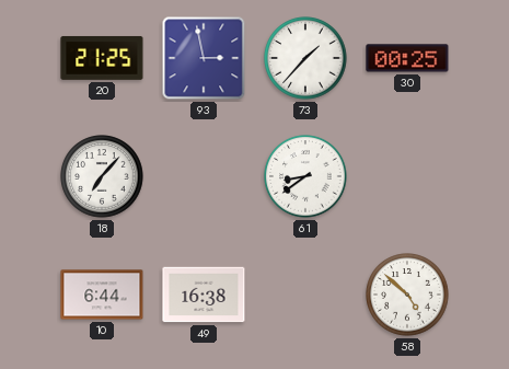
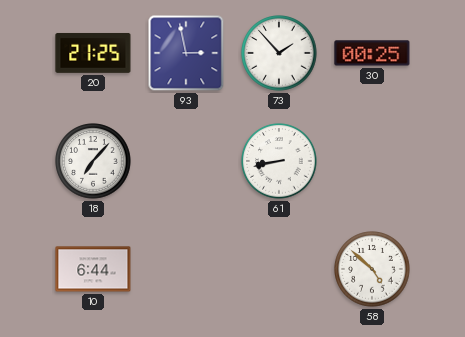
73: 1:37 -> 1:53 (279, 53)
61: 8:39 -> 8:43 (279, 161)
49: 16:38 -> none (204, 295)
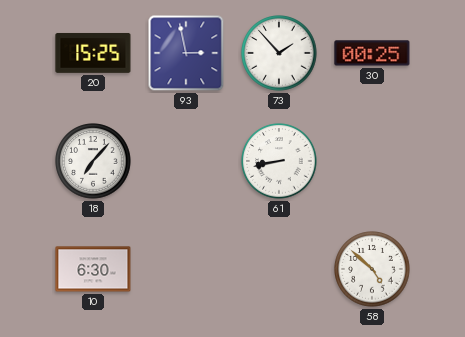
20: 21:25 -> 15:25 (93, 53)
10: 6:44 -> 6:30 (93, 269)
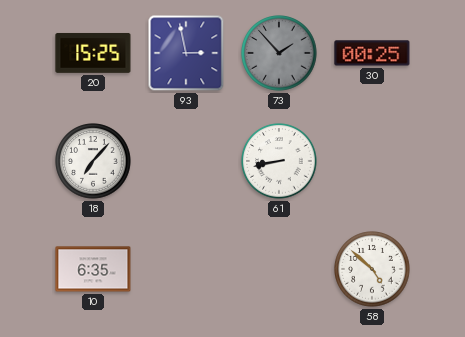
73 dial: white -> grey (279, 53)
10: 6:30 -> 6:35 (93, 269)
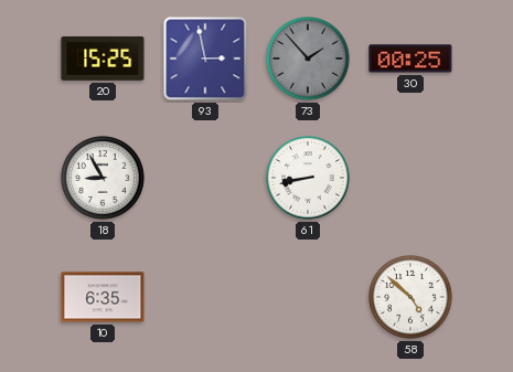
18: 7:07 -> 8:55 (103, 178)
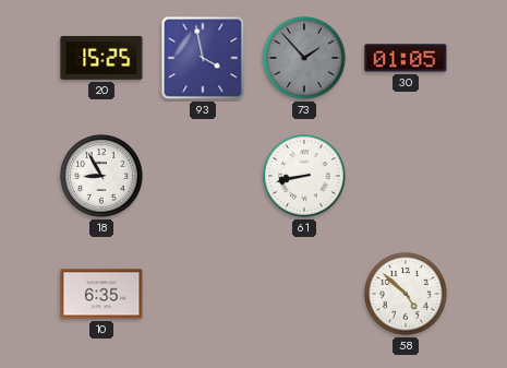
93: 2:58 -> 3:58 (203, 58)
30: 00:25 -> 01:05 (406, 58)
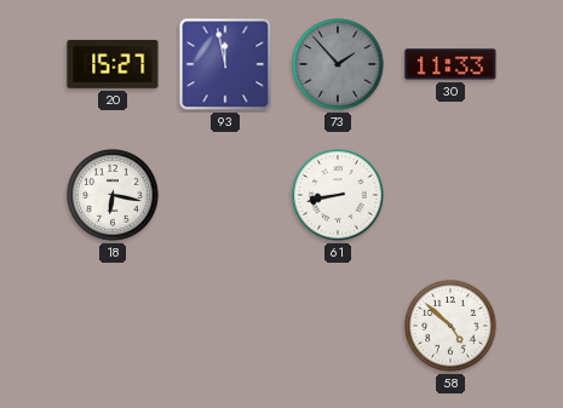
20: 15:25 -> 15:27 (113, 64)
93: 3:58 -> 11:58 (225, 64)
30: 01:05 -> 11:33 (450, 64)
18: 8:55 -> 6:17 (113, 195)
10: 6:35 -> none (101, 294)
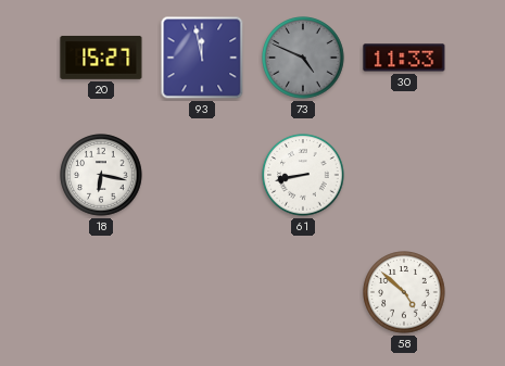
73: 1:53 -> 4:49 (303, 58)
